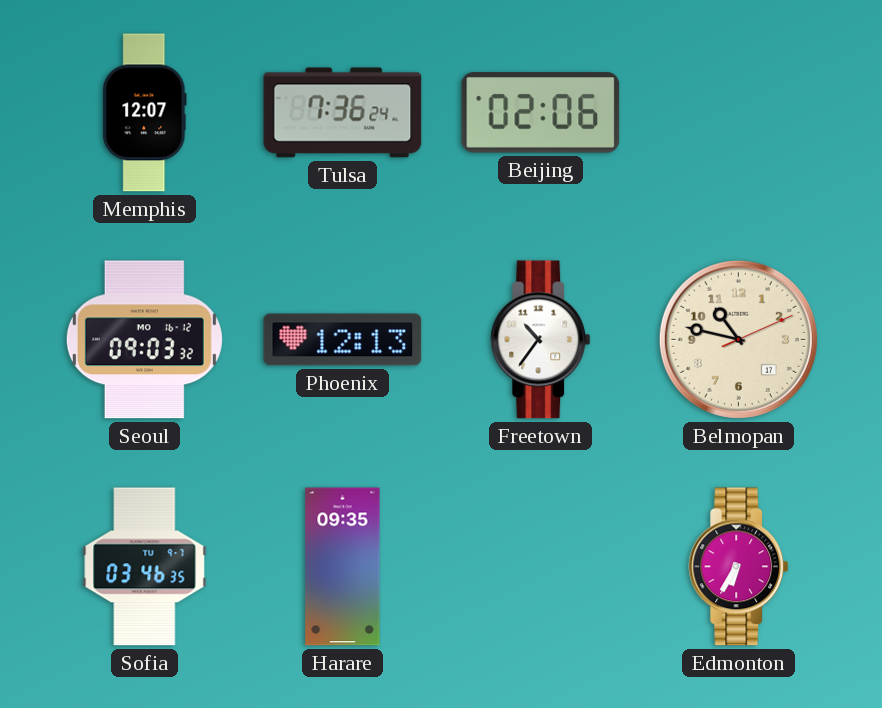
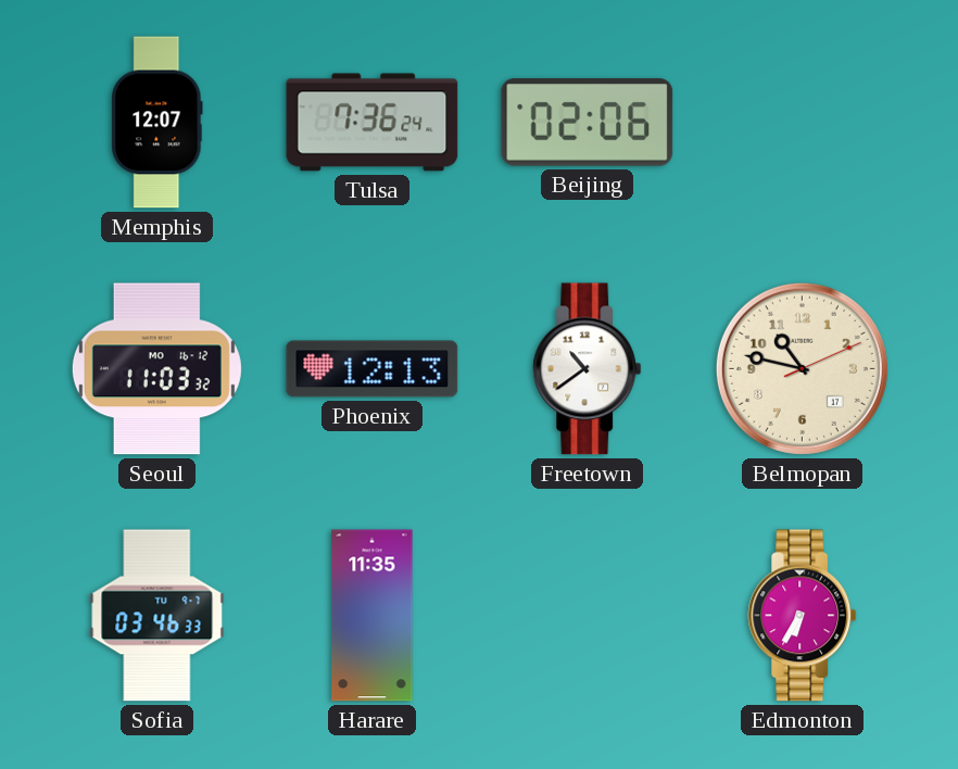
Seoul: 09:03 -> 11:03 (156, 369)
Freetown: 10:36 -> 10:39 (588, 369)
Sofia: 03:46:35 -> 03:46:33 (157, 616)
Harare: 09:35 -> 11:35 (373, 616)
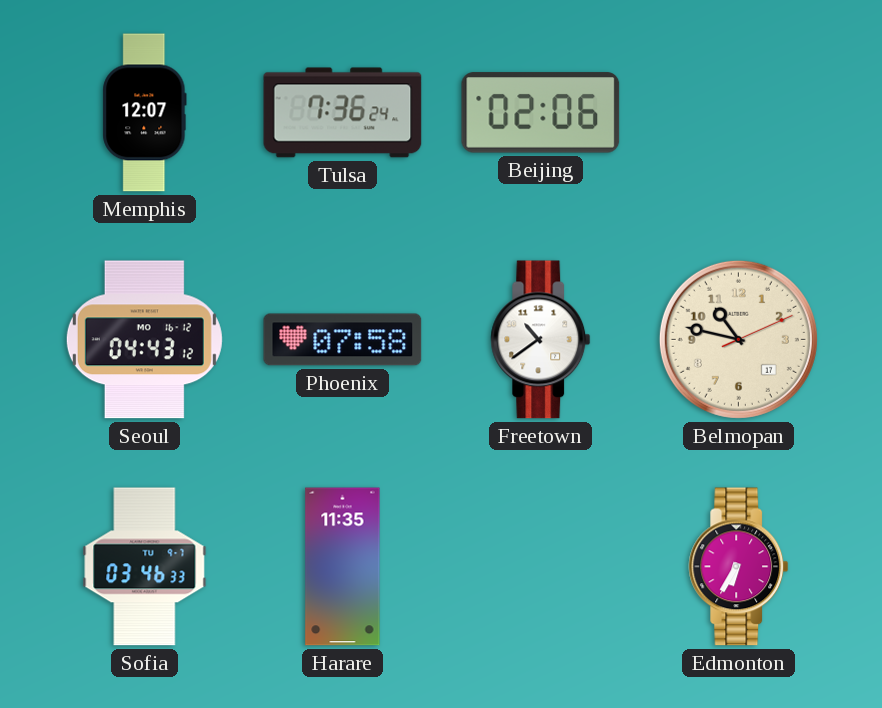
Seoul: 11:03 -> 04:43 (144, 340)
Phoenix: 12:13 -> 07:58 (343, 340)
